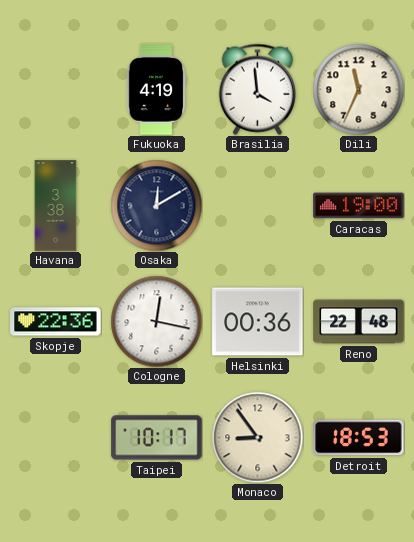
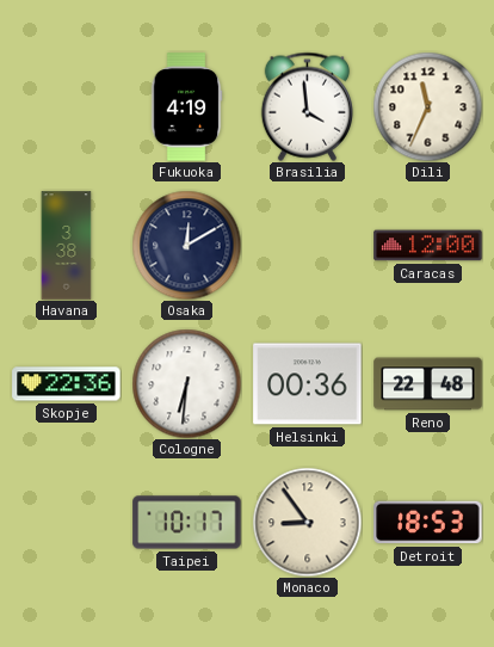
Caracas: 19:00 -> 12:00 (428, 246)
Cologne: 12:17 -> 6:31 (186, 383)
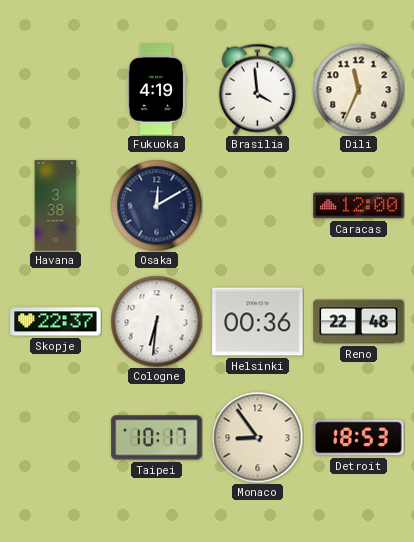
Skopje: 22:36 -> 22:37 (56, 322)
